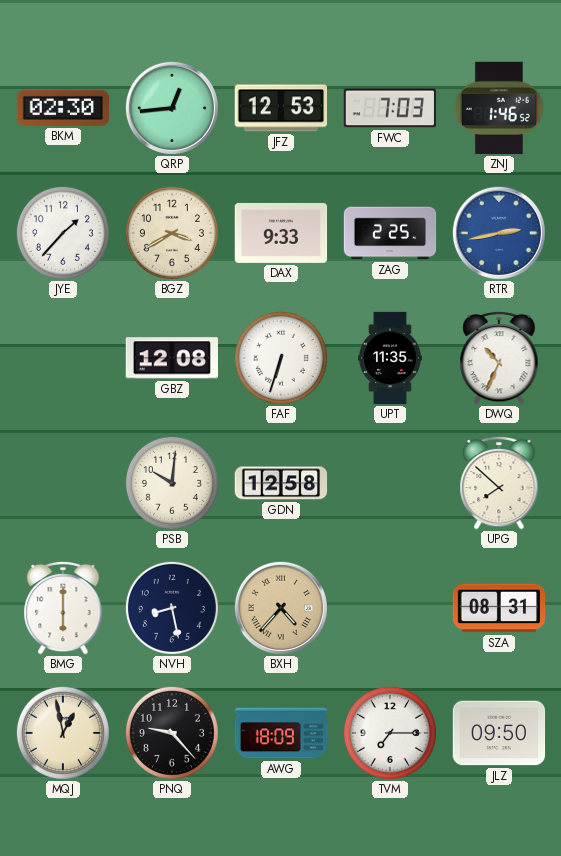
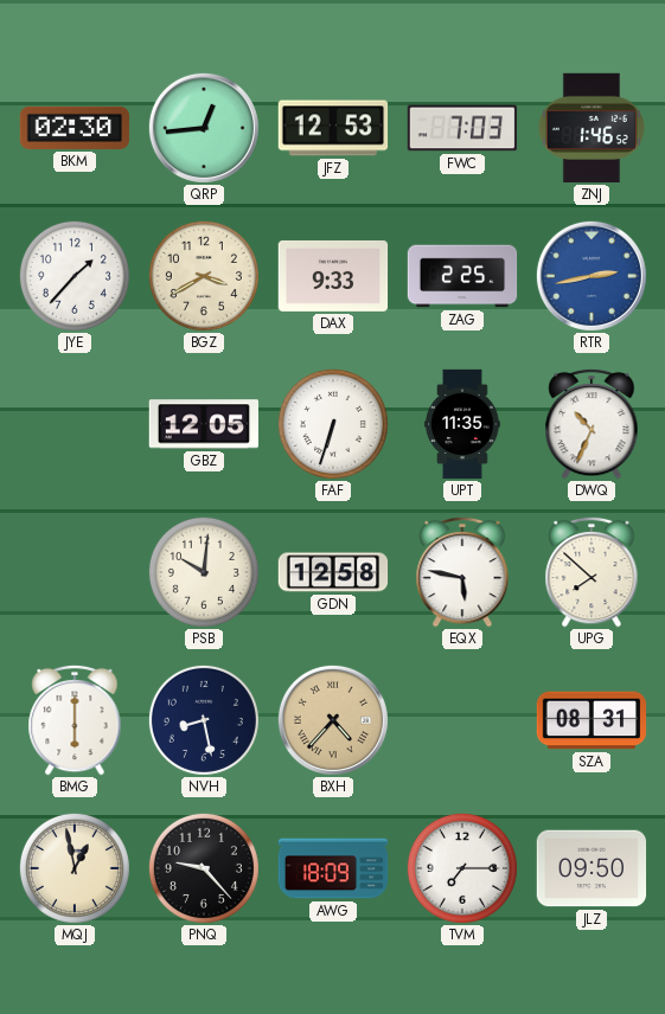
GBZ: 12:08 -> 12:05 (203, 424)
EQX: none -> 5:47 (462, 572)
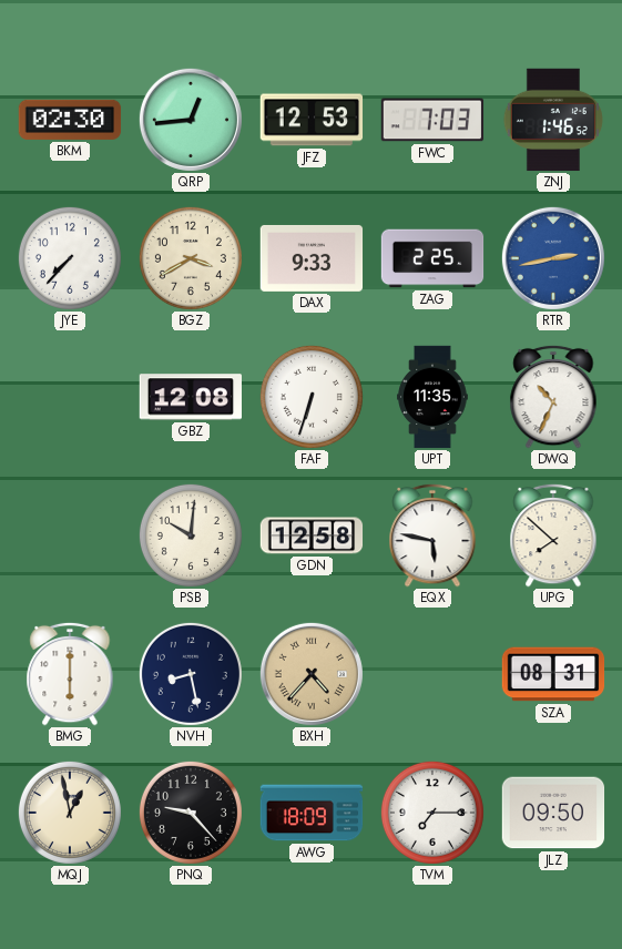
JYE: 1:37 -> 7:37 (70, 258)
GBZ: 12:05 -> 12:08 (190, 397)
